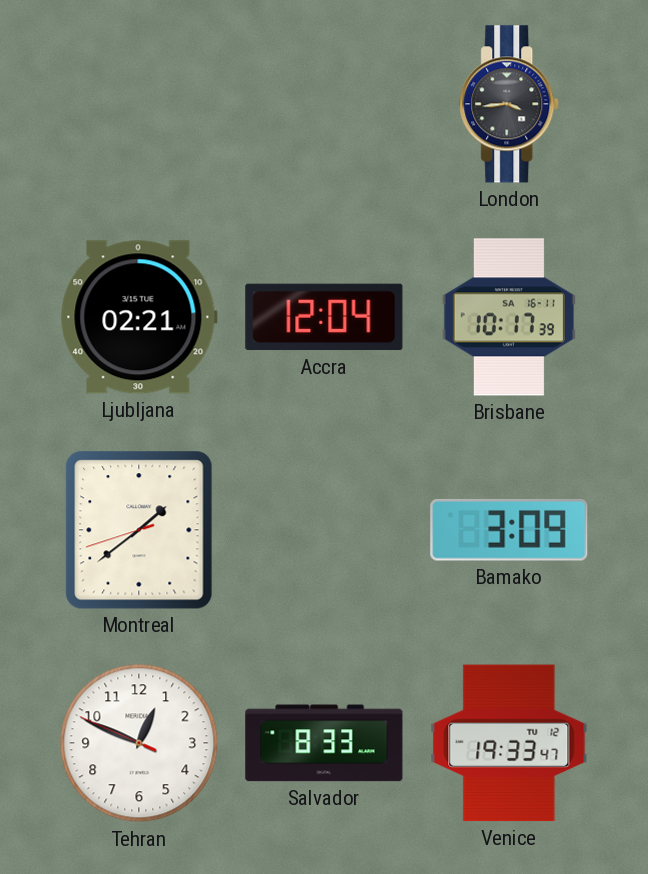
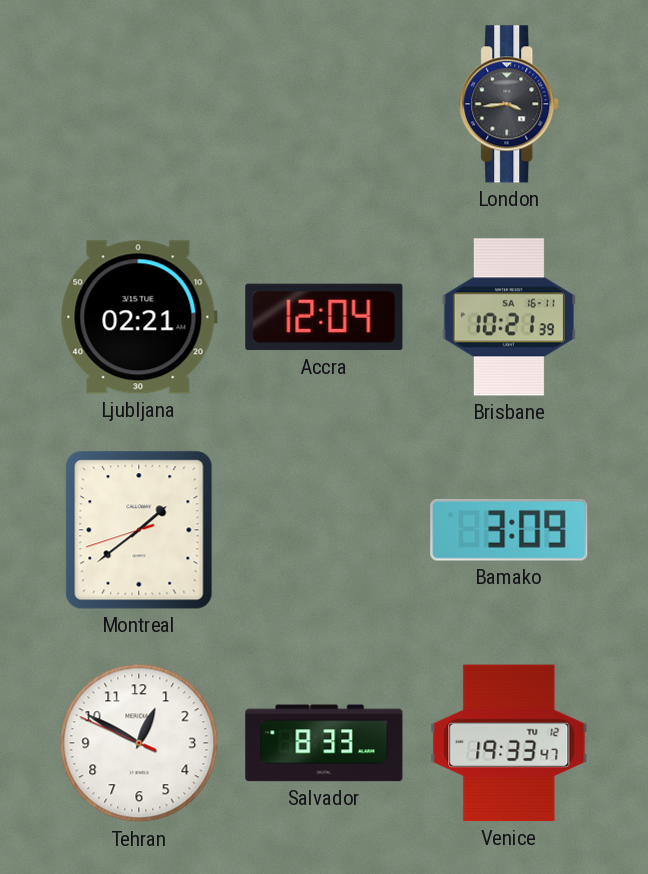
Brisbane: 10:17 -> 10:21 (509, 317)
Tehran: 12:48 -> 12:49 (139, 743)
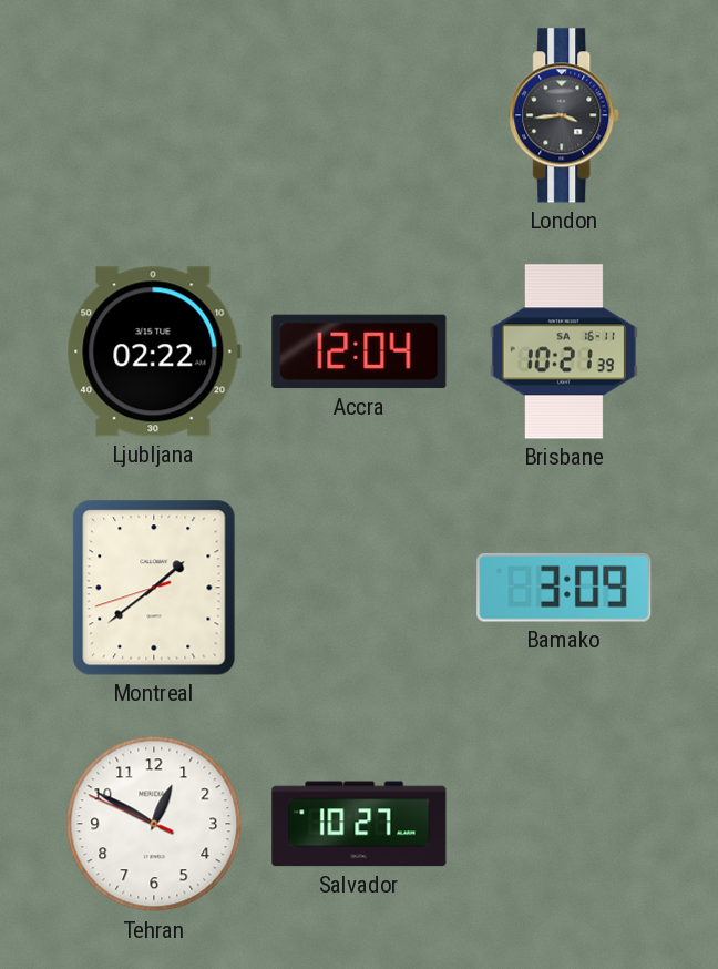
Ljubljana: 02:21 -> 02:22 (154, 351)
Salvador: 8:33 -> 10:27 (359, 824)
Venice: 19:33 -> none (509, 743)
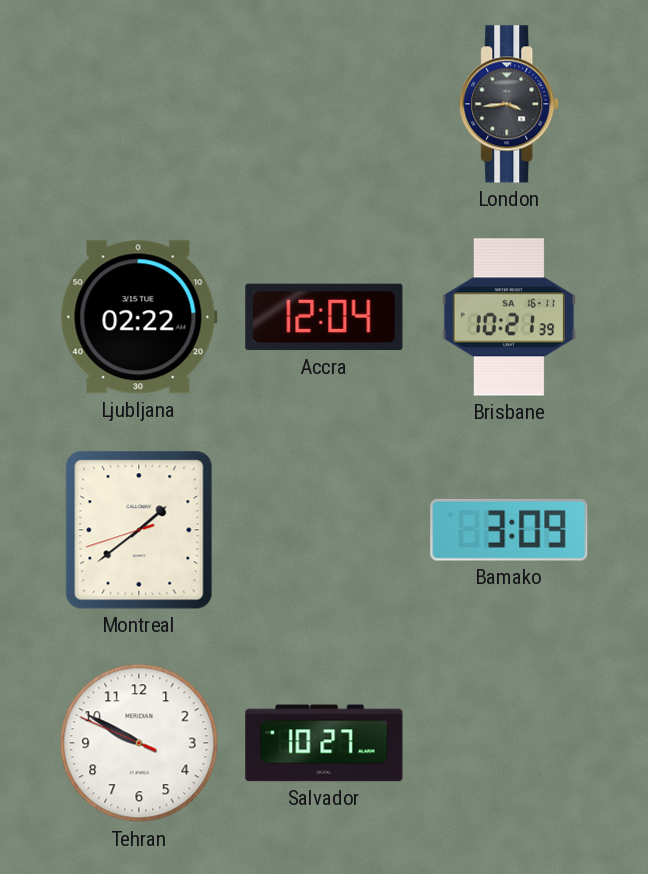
Tehran: 12:49 -> 9:49 (139, 743)
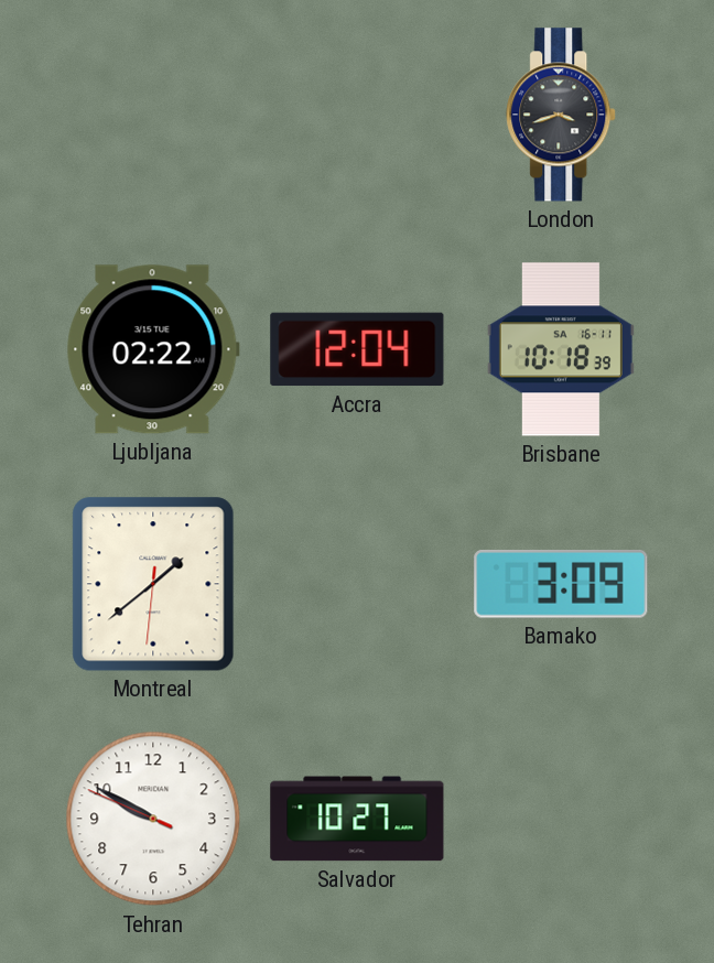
London: 3:44 -> 3:42 (562, 115)
Brisbane: 10:21 -> 10:18 (561, 349)
Montreal: 1:38:42 -> 1:38:31 (153, 584)
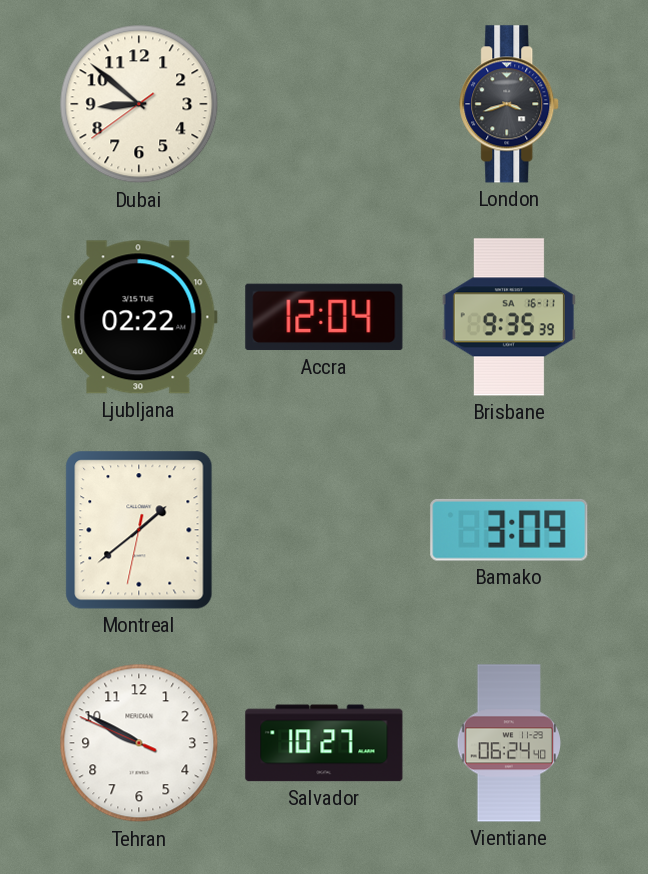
Dubai: none -> 8:51 (139, 104)
Brisbane: 10:18 -> 9:35 (509, 317)
Montreal: 1:38:31 -> 1:38:32 (139, 530)
Vientiane: none -> 06:24 (508, 743)
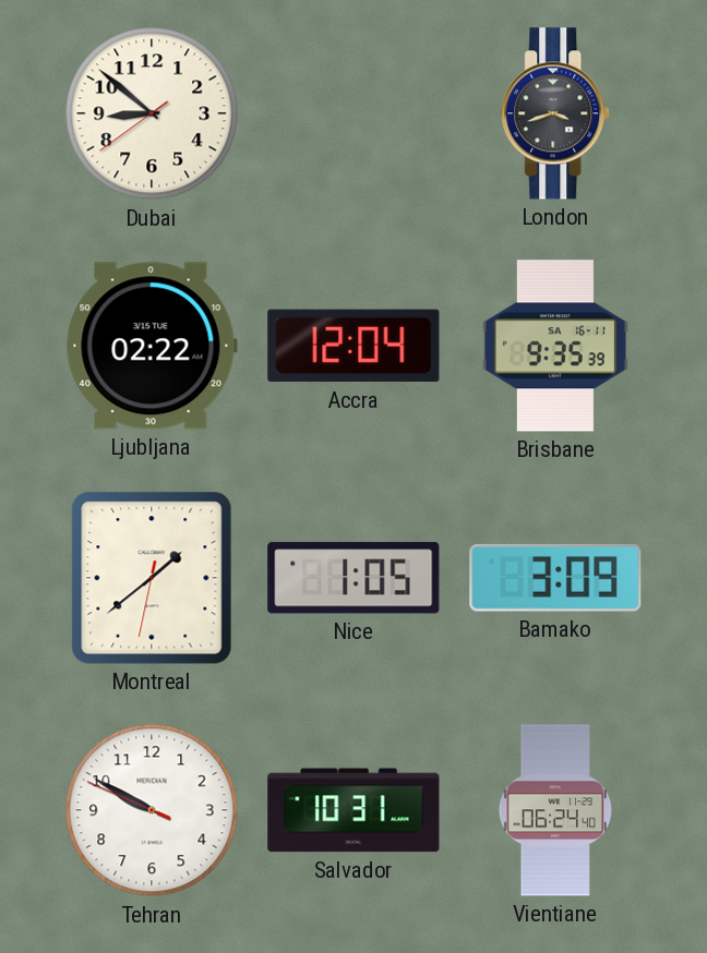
Nice: none -> 1:05 (353, 578)
Salvador: 10:27 -> 10:31 (353, 810)
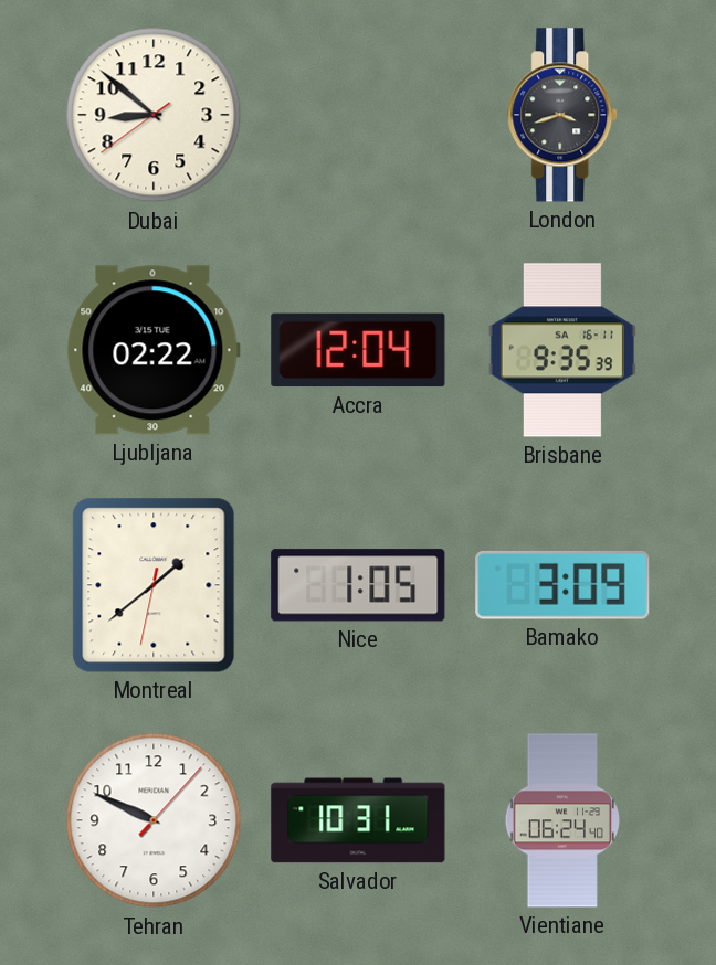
Tehran: 9:49:49 -> 9:49:07 (154, 820)
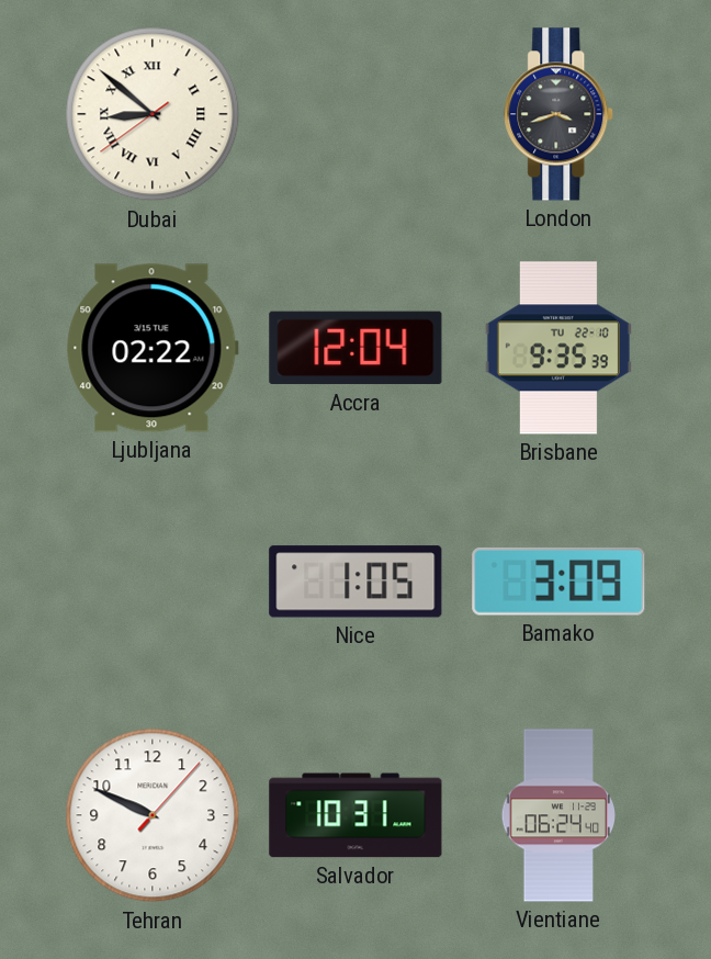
Dubai numerals: Arabic -> Roman (153, 114)
Brisbane date: SA 16-11 -> TU 22-10 (558, 348)
Montreal: 1:38 -> none (154, 585)
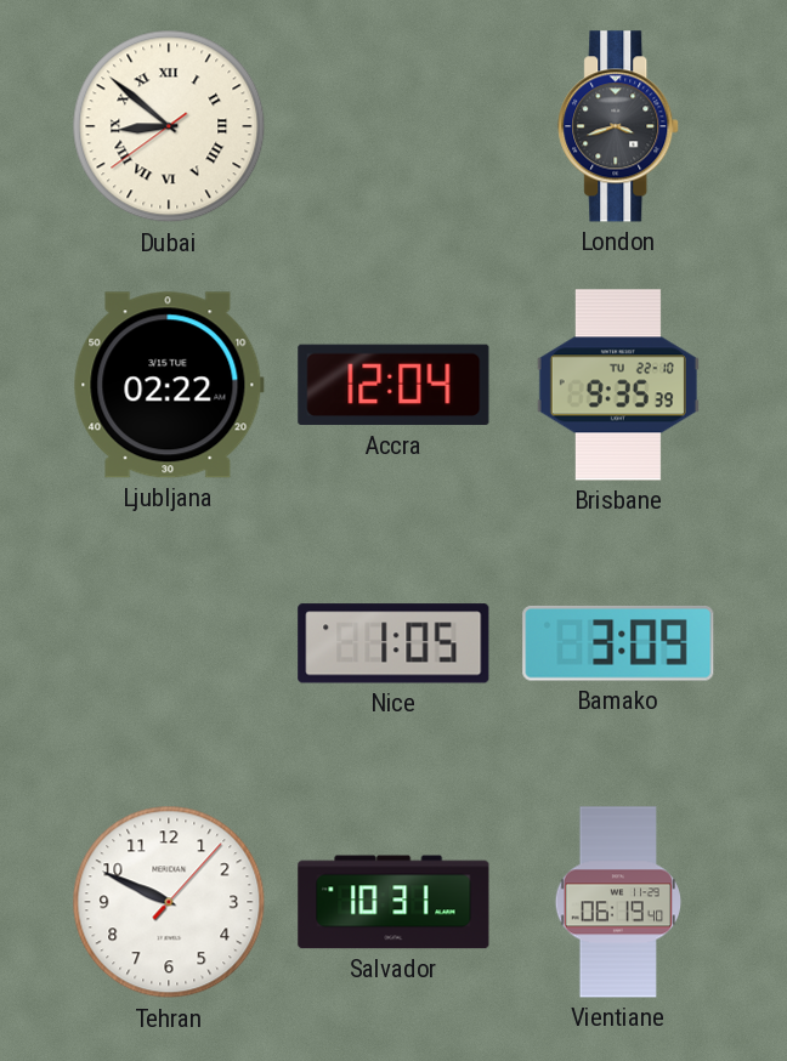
Vientiane: 06:24 -> 06:19 (617, 902)
